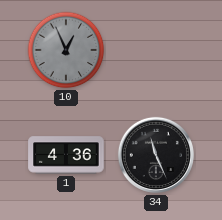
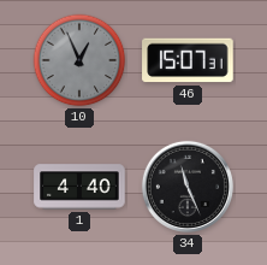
46: none -> 15:07 (188, 60)
1: 4:36 -> 4:40 (79, 187)
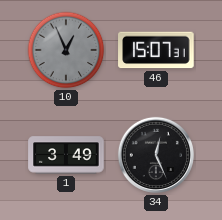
1: 4:40 -> 3:49 (66, 155)
34: 11:26 -> 12:26 (156, 155)
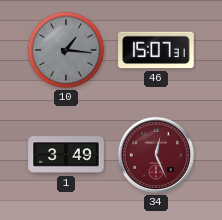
10: 12:56 -> 1:16 (66, 50)
34 dial: black -> burgundy (156, 155)
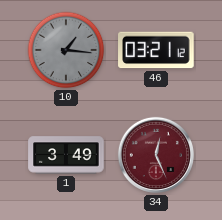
46: 15:07 -> 03:21 (156, 50)
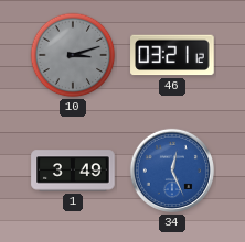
10: 1:16 -> 3:12 (73, 55)
34 dial: burgundy -> blue (172, 170)
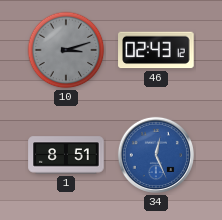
46: 03:21 -> 02:43 (156, 50)
1: 3:49 -> 8:51 (66, 155)
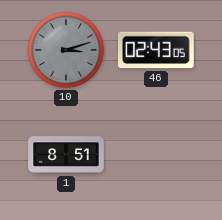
46: 02:43:12 -> 02:43:05 (156, 50)
34: 12:26 -> none (156, 155)
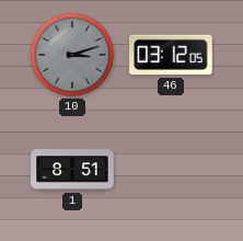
46: 02:43 -> 03:12 (171, 55)
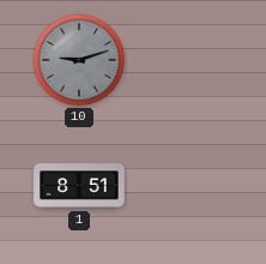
10: 3:12 -> 9:12 (79, 60)
46: 03:12 -> none (171, 55)
